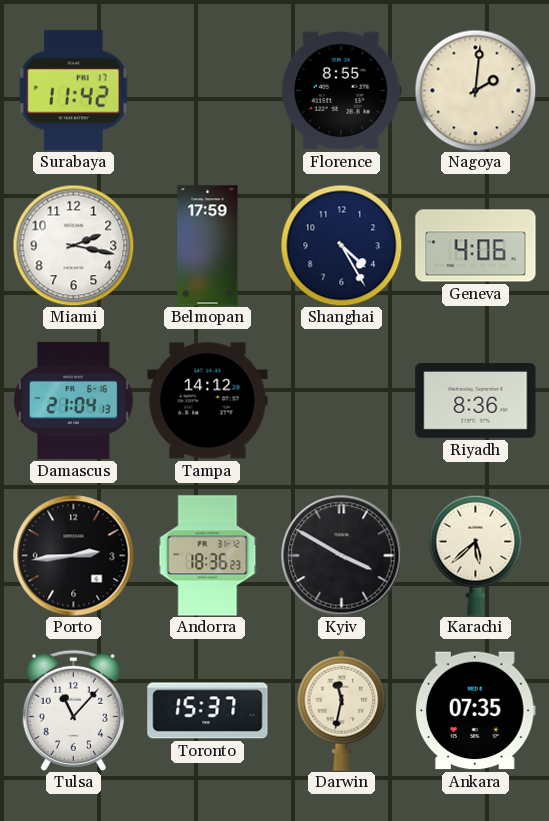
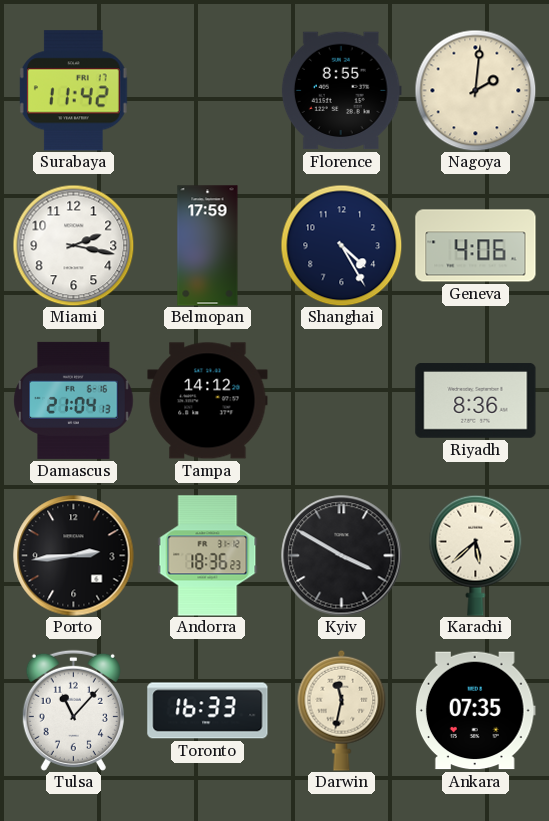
Toronto: 15:37 -> 16:33 (208, 711)
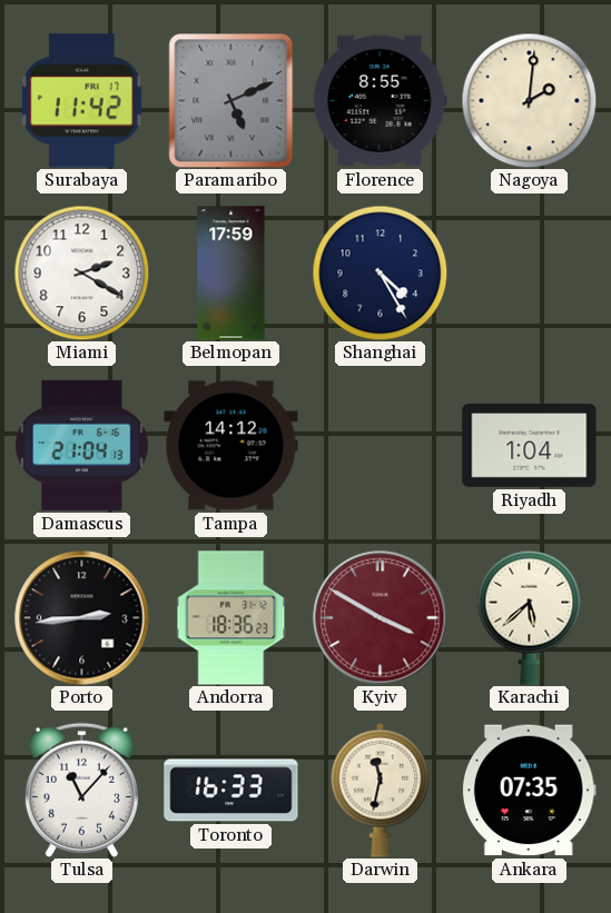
Paramaribo: none -> 5:11 (231, 100)
Miami: 2:17 -> 2:20 (81, 272)
Geneva: 4:06 -> none (476, 246)
Riyadh: 8:36 -> 1:04 (530, 446)
Kyiv dial: black -> burgundy (381, 618)
